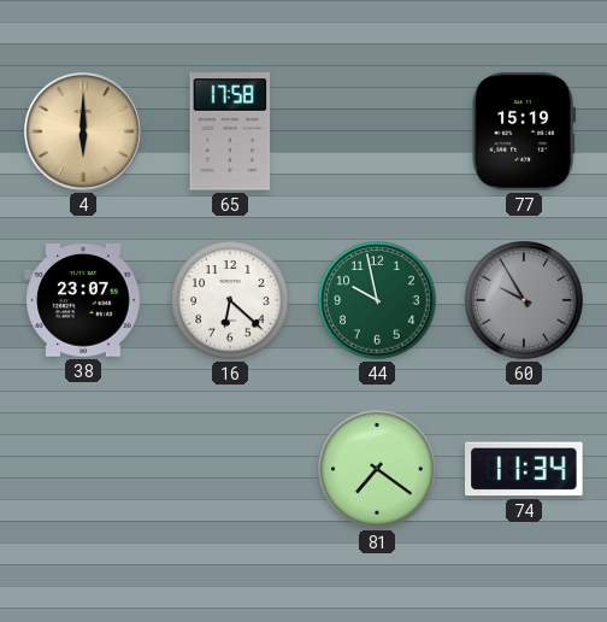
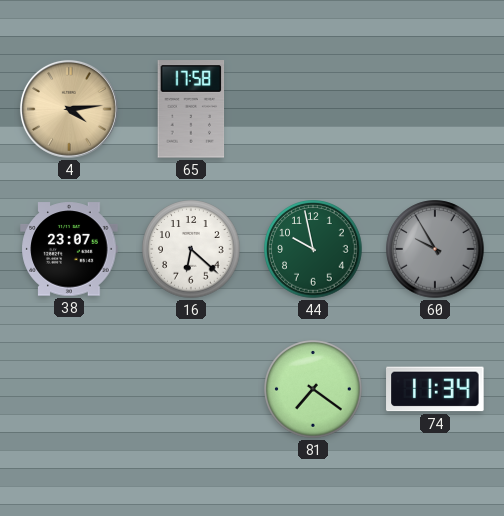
4: 6:00 -> 4:14 (69, 109)
77: 15:19 -> none (524, 131)
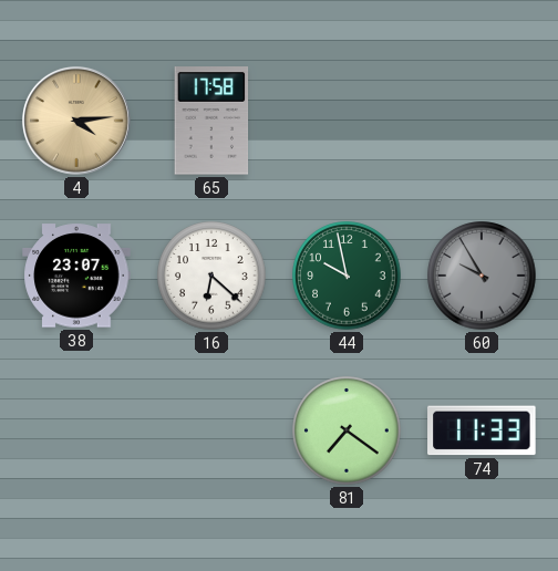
74: 11:34 -> 11:33 (482, 430)
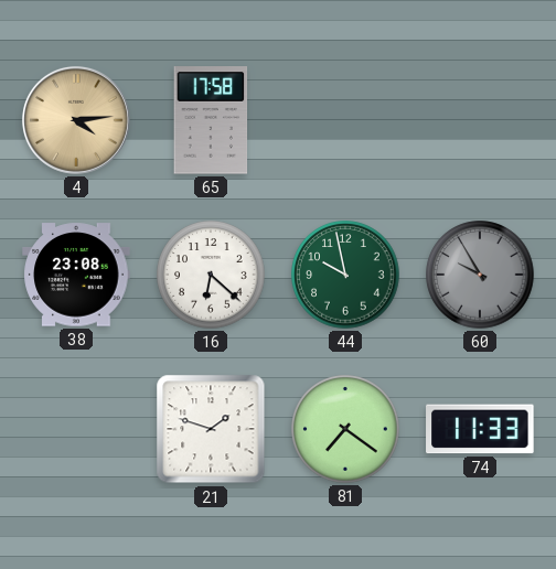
38: 23:07 -> 23:08 (76, 275)
21: none -> 1:48 (211, 429)
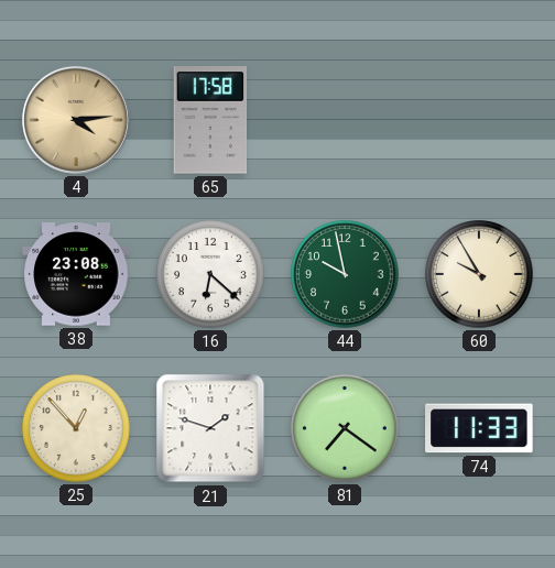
60 dial: grey -> cream (479, 274)
25: none -> 12:53 (76, 428)
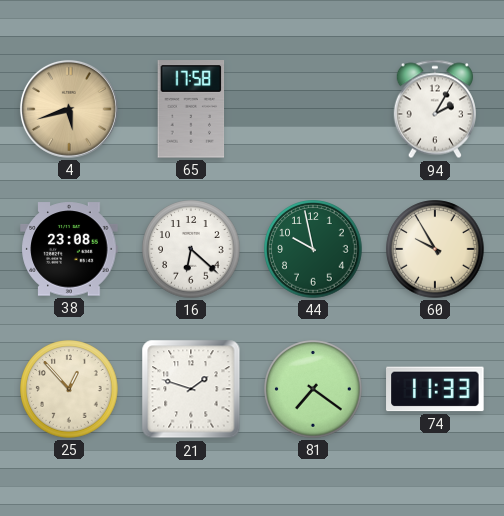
4: 4:14 -> 5:42 (69, 109)
94: none -> 2:05 (435, 109)
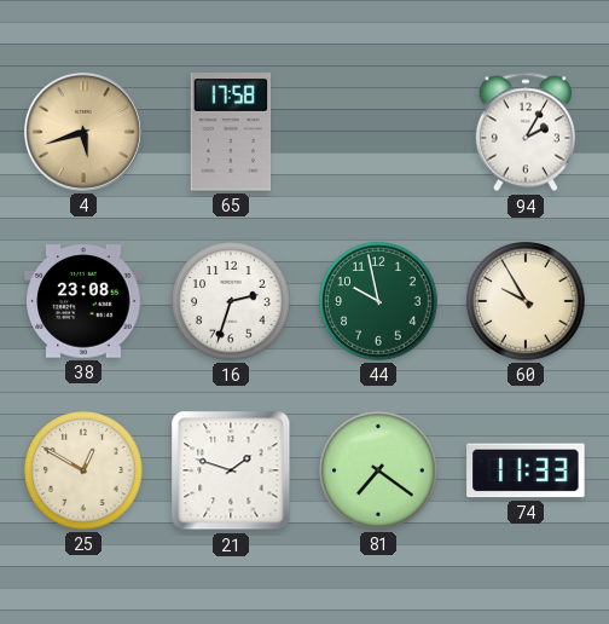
16: 6:22 -> 2:33 (231, 301)
25: 12:53 -> 12:50 (83, 470)
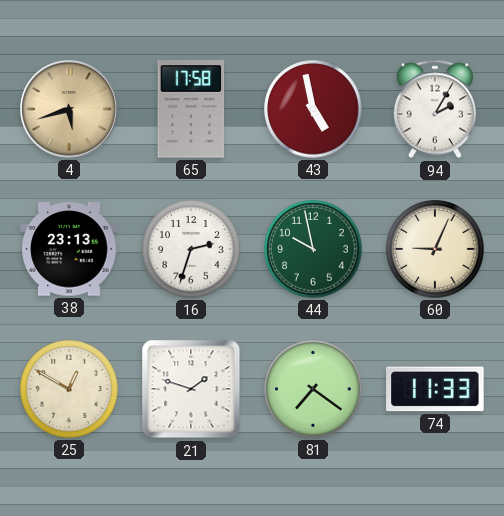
43: none -> 4:58 (313, 109)
38: 23:08 -> 23:13 (69, 249)
60: 9:55 -> 9:04 (435, 249)
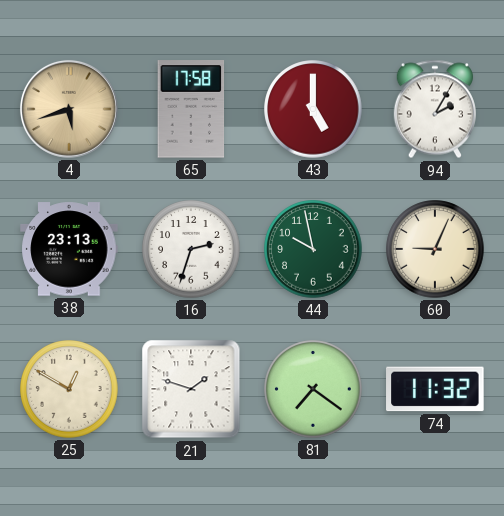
43: 4:58 -> 5:00 (313, 109)
74: 11:33 -> 11:32 (435, 389)
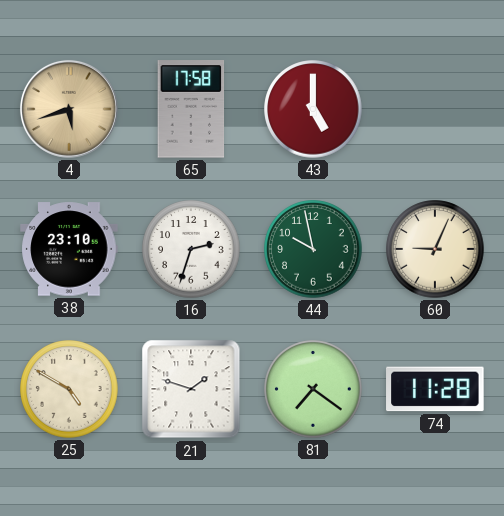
94: 2:05 -> none (435, 109)
38: 23:13 -> 23:10 (69, 249)
25: 12:50 -> 4:50 (69, 389)
74: 11:32 -> 11:28 (435, 389)
